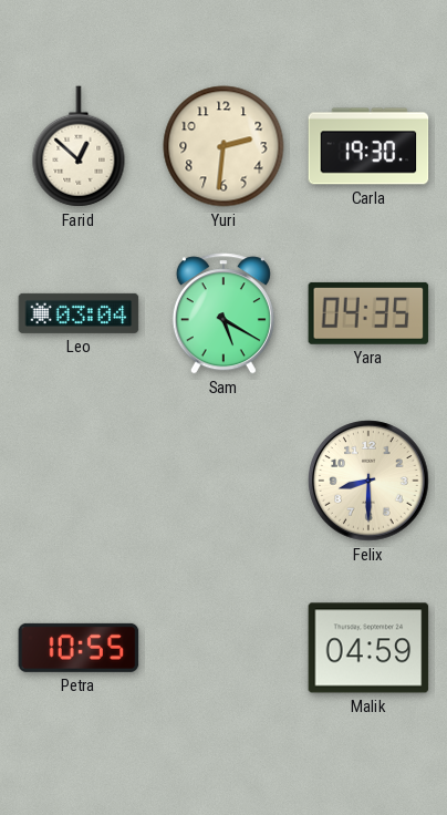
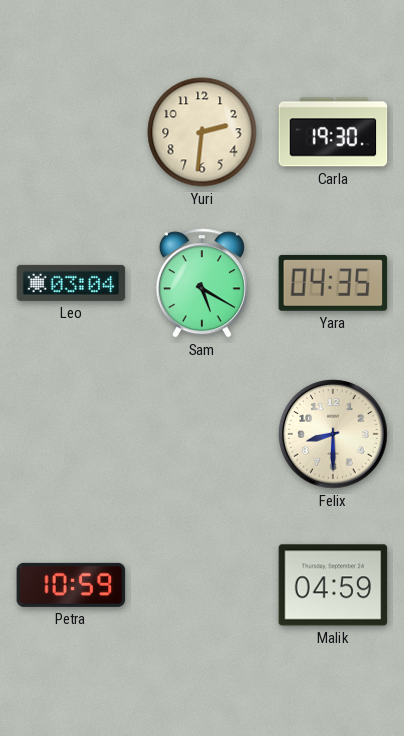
Farid: 12:52 -> none (79, 146)
Petra: 10:55 -> 10:59 (71, 585)
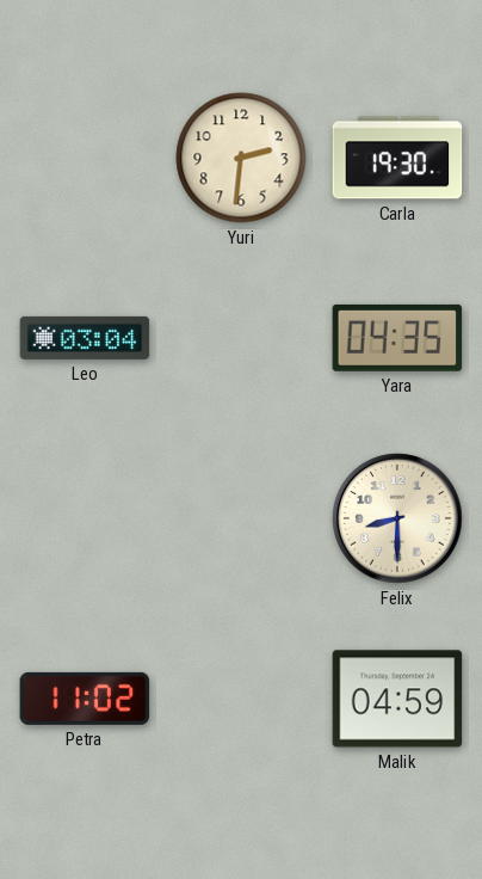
Sam: 5:20 -> none (202, 283)
Petra: 10:59 -> 11:02 (85, 699)
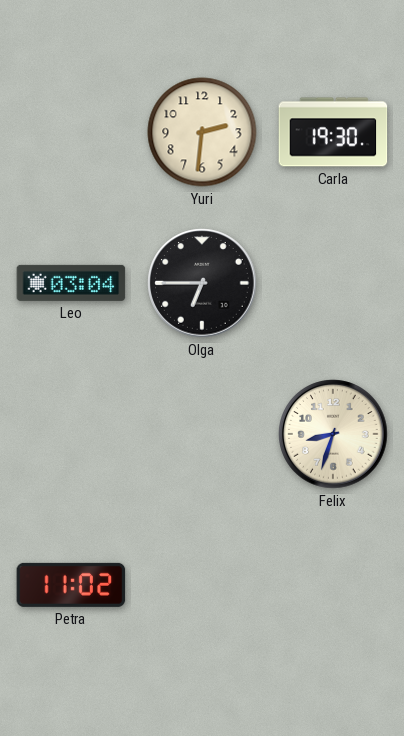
Olga: none -> 6:45 (202, 283)
Yara: 04:35 -> none (397, 338)
Felix: 8:30 -> 8:33 (333, 434)
Malik: 04:59 -> none (397, 699)
